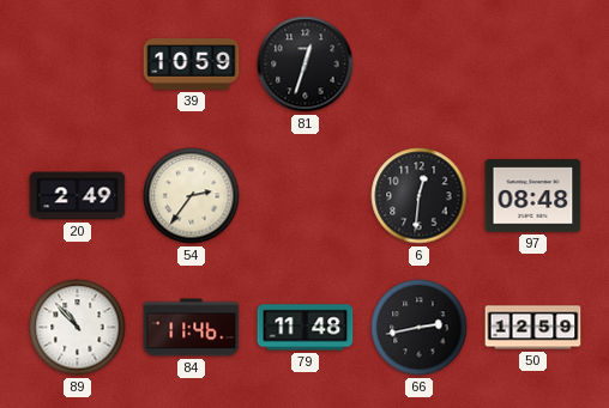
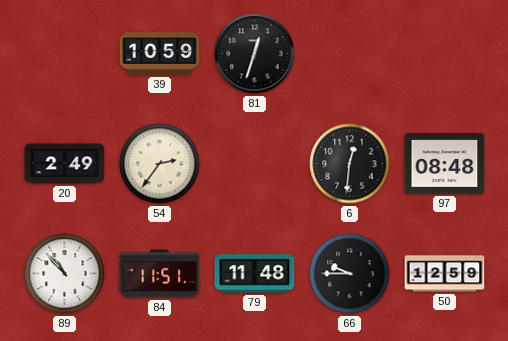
84: 11:46 -> 11:51 (160, 274)
66: 2:43 -> 9:45 (350, 274)
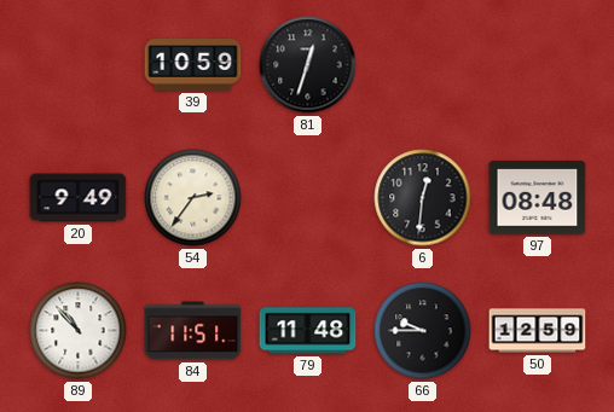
20: 2:49 -> 9:49 (79, 198)
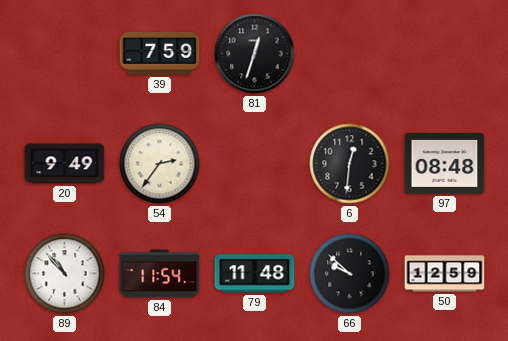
39: 10:59 -> 7:59 (160, 54)
84: 11:51 -> 11:54 (160, 274)
66: 9:45 -> 9:52 (350, 274)
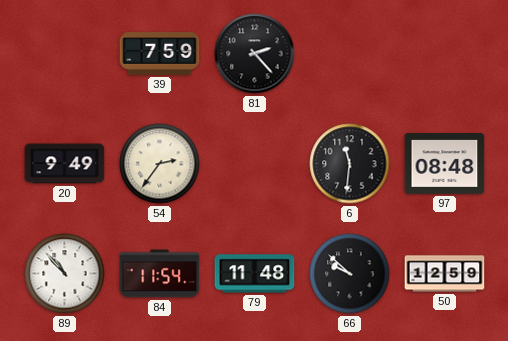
81: 12:33 -> 2:23 (255, 54)
6: 12:31 -> 11:31 (350, 164)
